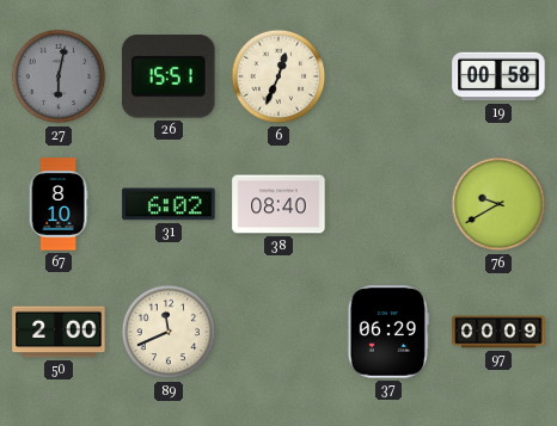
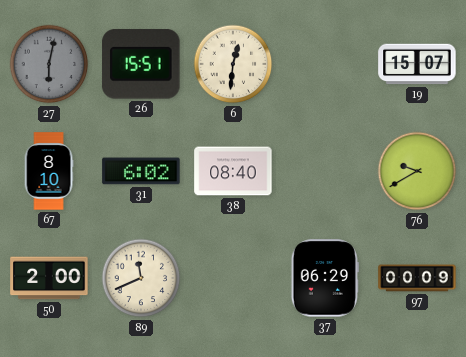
6: 12:34 -> 12:31 (233, 64)
19: 00:58 -> 15:07 (417, 64)
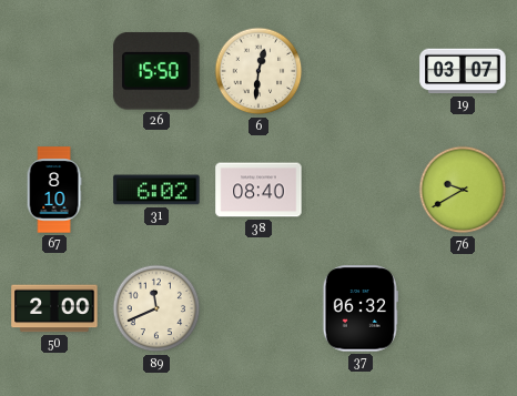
27: 6:02 -> none (49, 64)
26: 15:51 -> 15:50 (156, 71)
19: 15:07 -> 03:07 (463, 71)
37: 06:29 -> 06:32 (361, 308)
97: 00:09 -> none (417, 278)
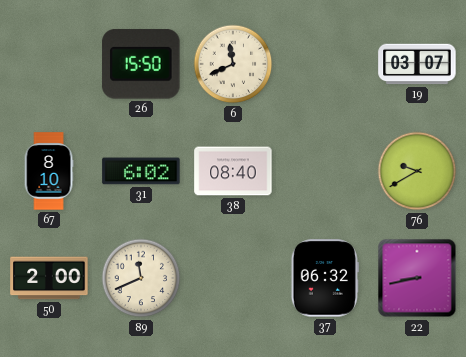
6: 12:31 -> 11:41 (233, 64)
22: none -> 8:43 (417, 278)
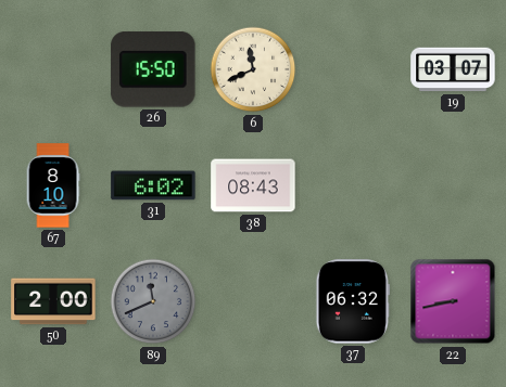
38: 08:40 -> 08:43 (253, 185)
76: 9:40 -> none (417, 171)
89 dial: cream -> grey (153, 301)
